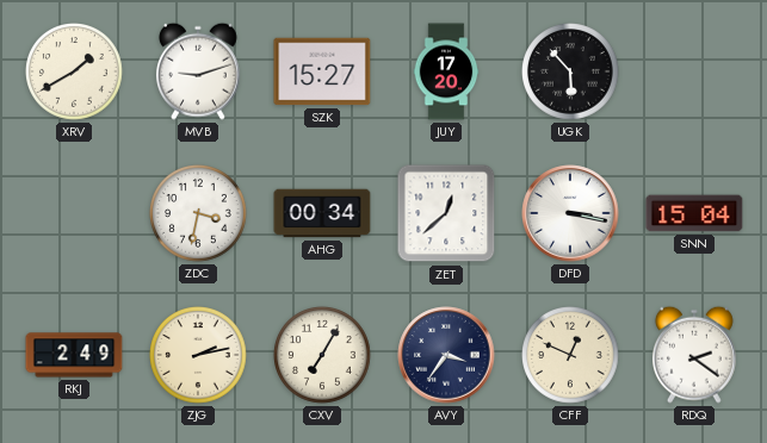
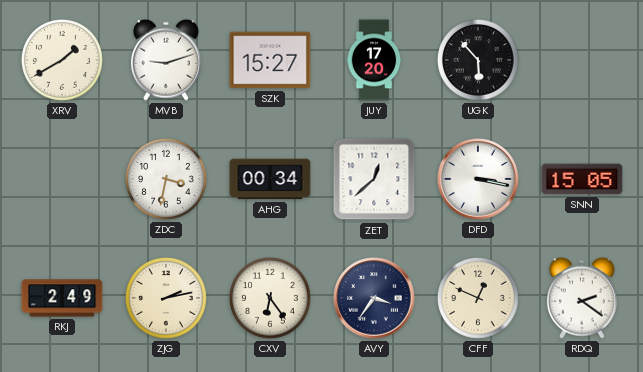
SNN: 15:04 -> 15:05 (582, 179)
CXV: 7:05 -> 6:24 (271, 299)
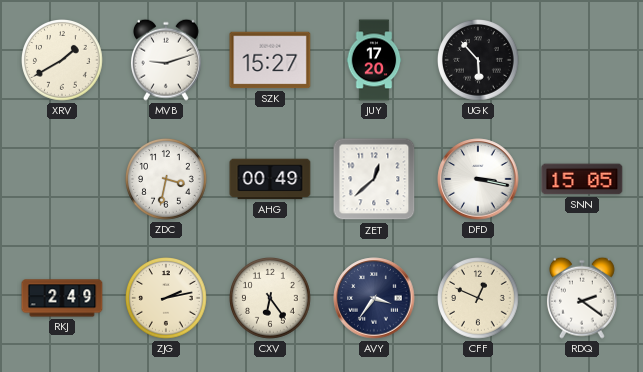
AHG: 00:34 -> 00:49 (270, 179)
